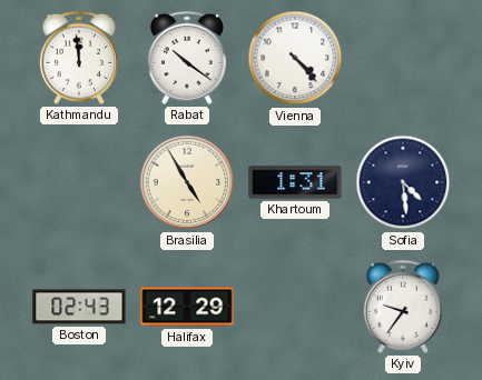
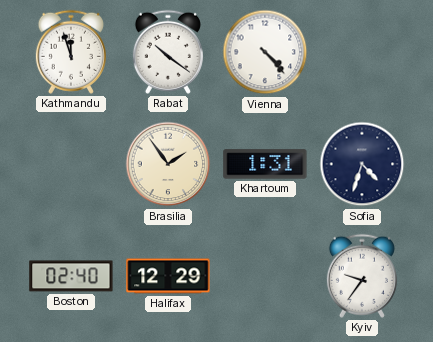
Kathmandu: 11:59 -> 11:57 (71, 52)
Brasilia: 4:55 -> 1:54 (168, 164)
Sofia: 4:29 -> 4:33 (362, 164)
Boston: 02:43 -> 02:40 (71, 276)
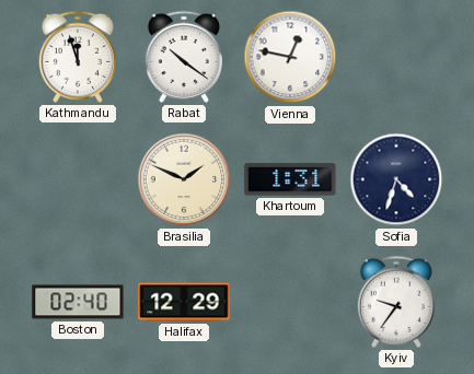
Vienna: 4:23 -> 12:47 (290, 57)
Brasilia: 1:54 -> 1:49 (184, 179)
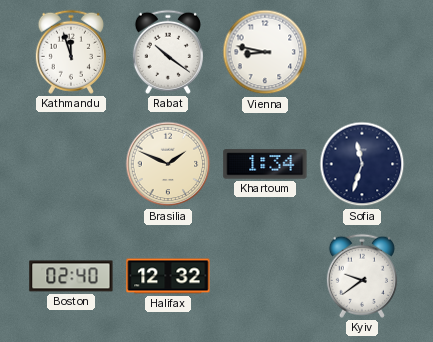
Vienna: 12:47 -> 8:47 (265, 52)
Khartoum: 1:31 -> 1:34 (265, 164)
Sofia: 4:33 -> 11:33 (362, 164)
Halifax: 12:29 -> 12:32 (168, 276)
Kyiv: 9:36 -> 9:39 (362, 276)
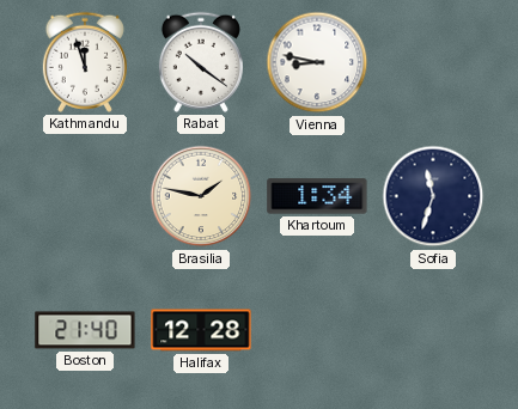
Brasilia: 1:49 -> 1:47 (201, 196)
Boston: 02:40 -> 21:40 (85, 330)
Halifax: 12:32 -> 12:28 (201, 330)
Kyiv: 9:39 -> none (362, 276)
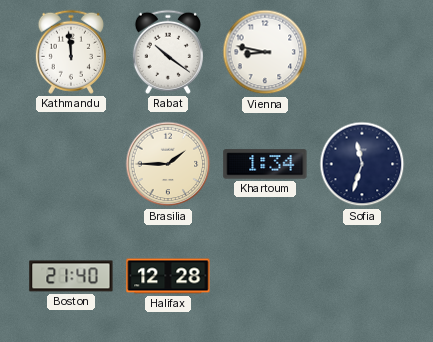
Kathmandu: 11:57 -> 11:59 (71, 52)
Brasilia: 1:47 -> 1:45 (168, 164)
